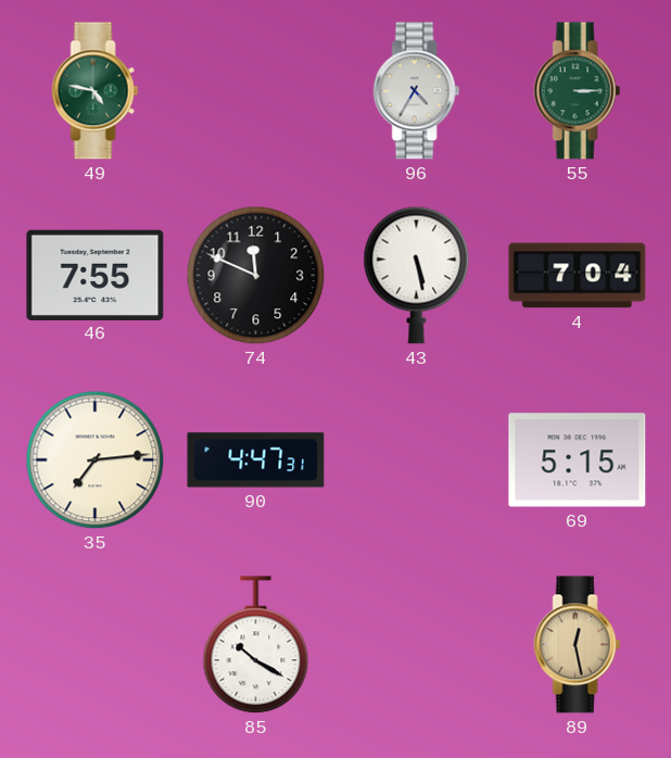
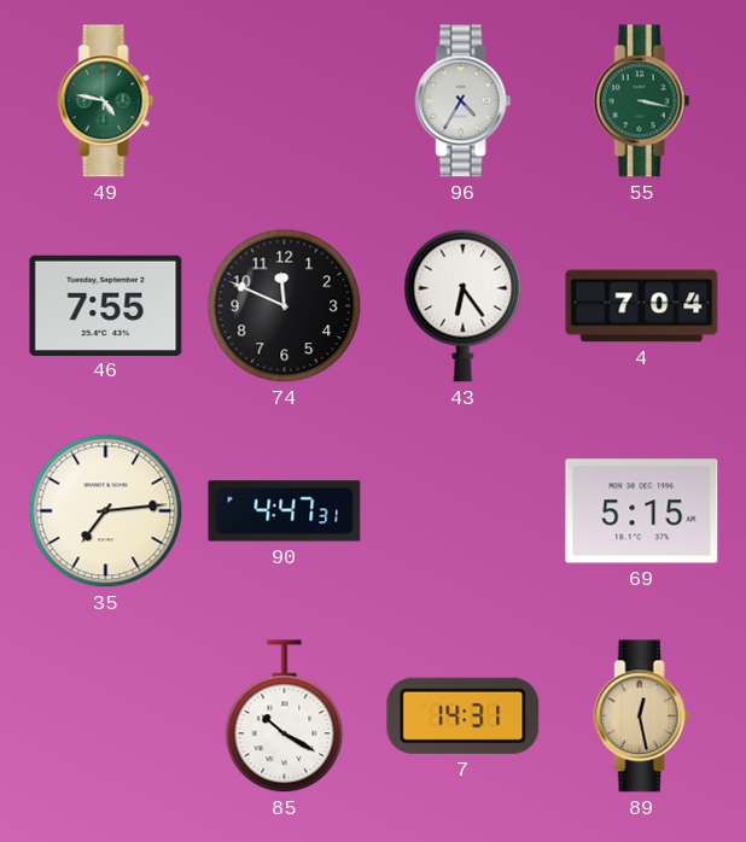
55: 3:15 -> 3:17 (642, 101)
43: 5:28 -> 6:24 (464, 305)
7: none -> 14:31 (464, 715)
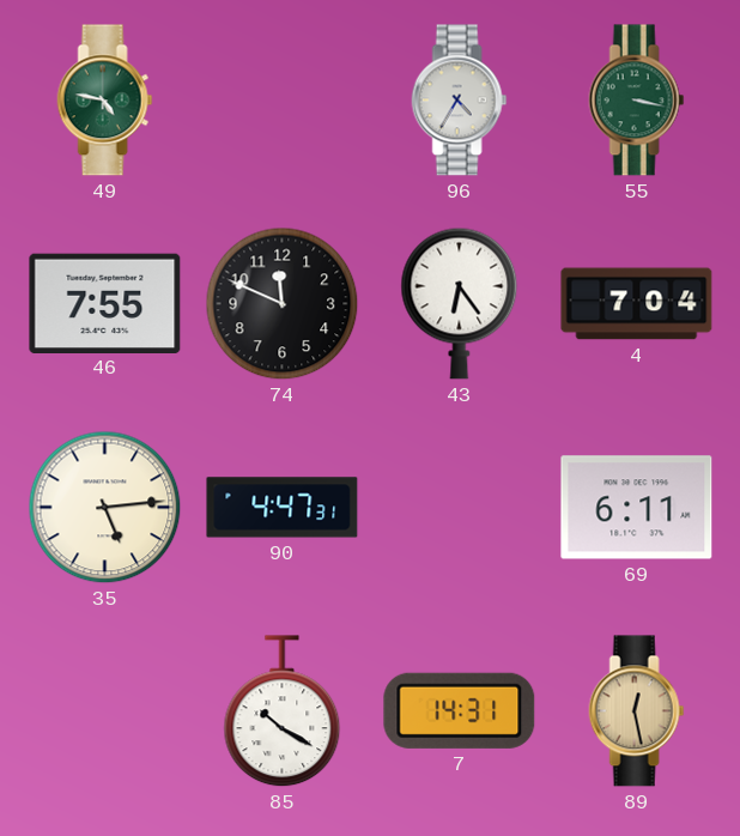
35: 7:14 -> 5:14 (105, 508)
69: 5:15 -> 6:11 (637, 508)
